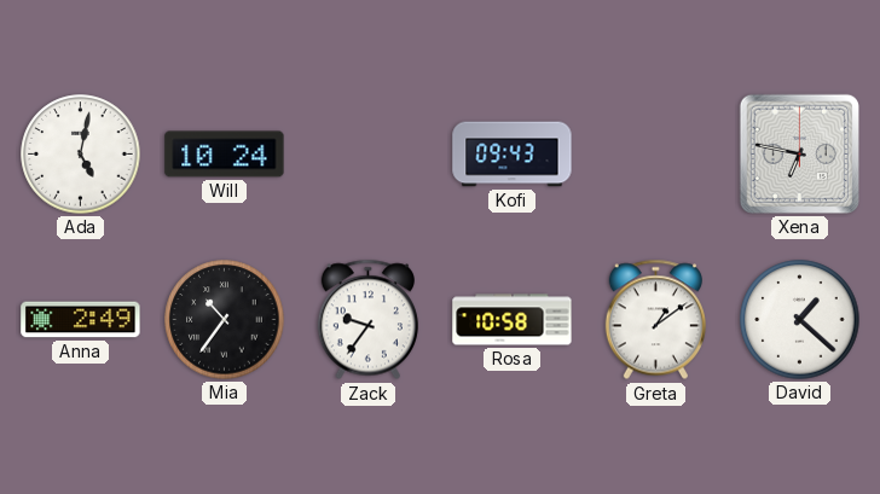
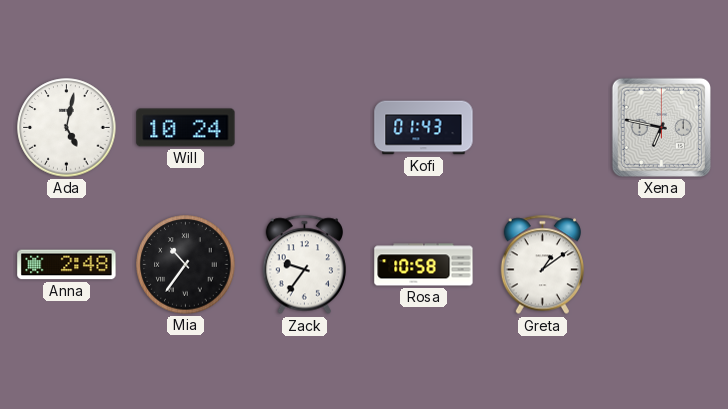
Kofi: 09:43 -> 01:43 (424, 128)
Anna: 2:49 -> 2:48 (67, 265)
David: 1:22 -> none (800, 320)
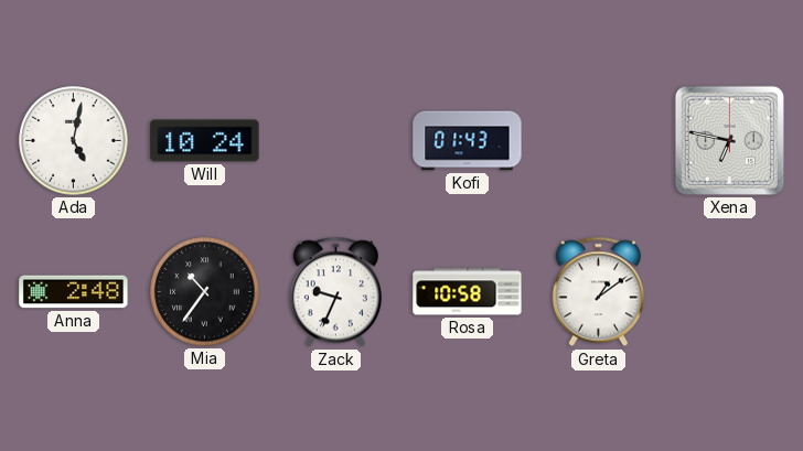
Zack: 9:36 -> 9:34 (335, 292)
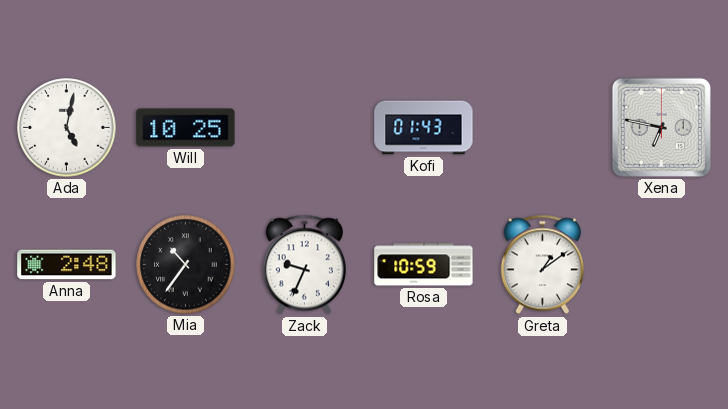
Will: 10:24 -> 10:25 (186, 128)
Rosa: 10:58 -> 10:59 (424, 265)
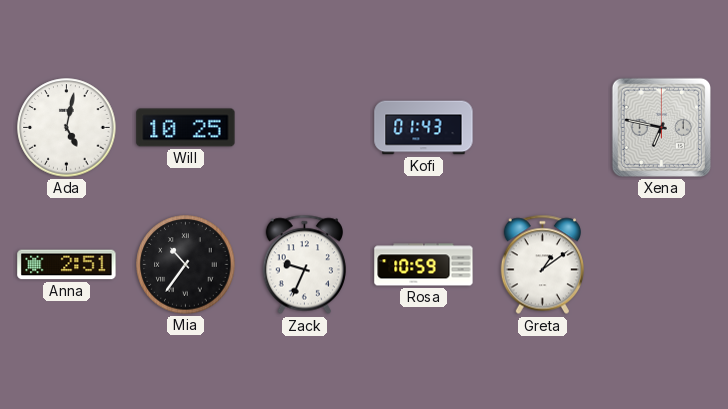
Anna: 2:48 -> 2:51 (67, 265)
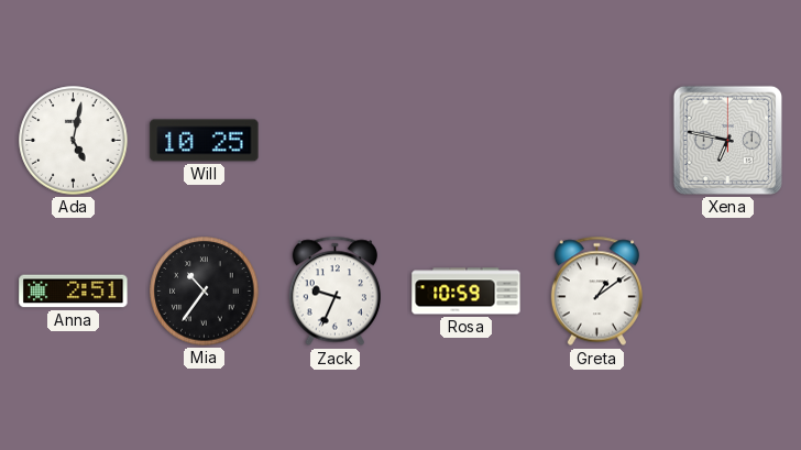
Kofi: 01:43 -> none (424, 128)
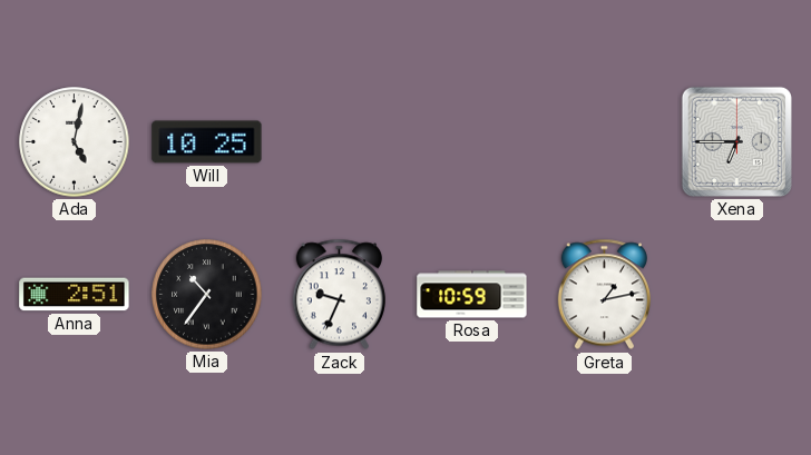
Xena: 6:47 -> 6:45 (736, 141)
Greta: 1:09 -> 1:13 (604, 295)
